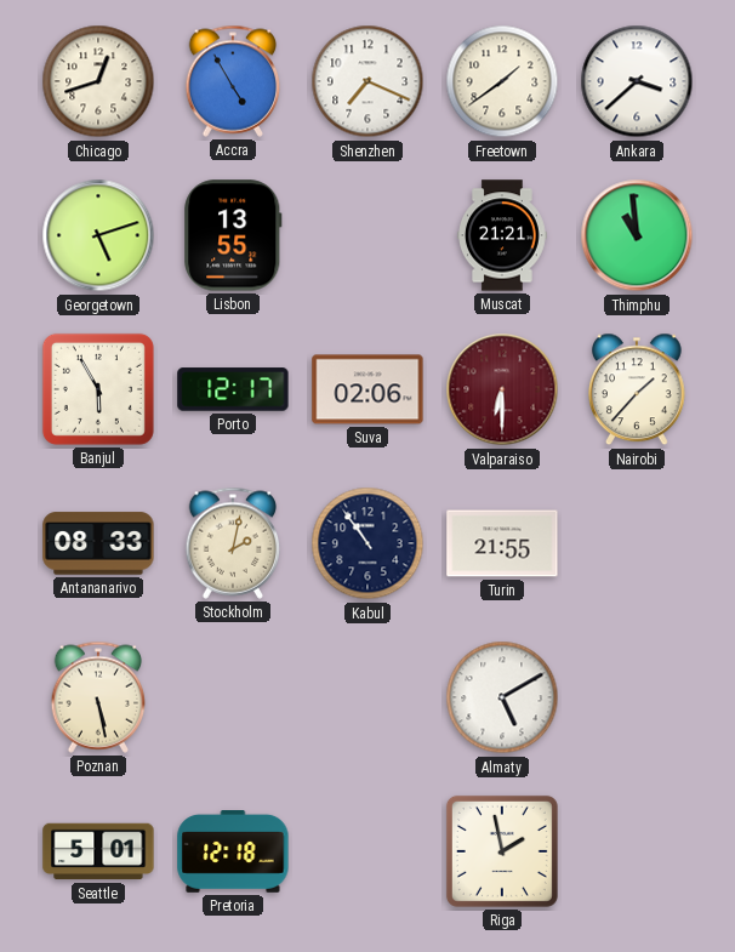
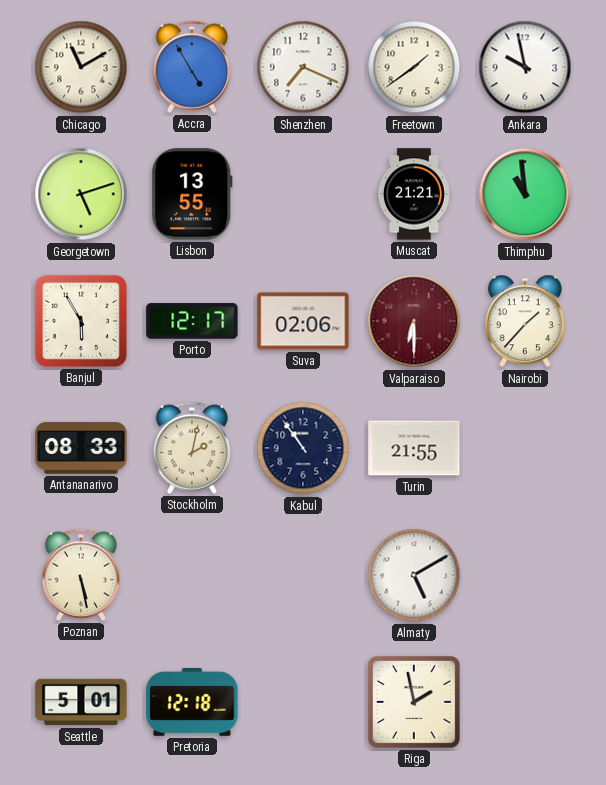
Chicago: 12:42 -> 11:10 (81, 67)
Ankara: 3:38 -> 9:58 (525, 67)
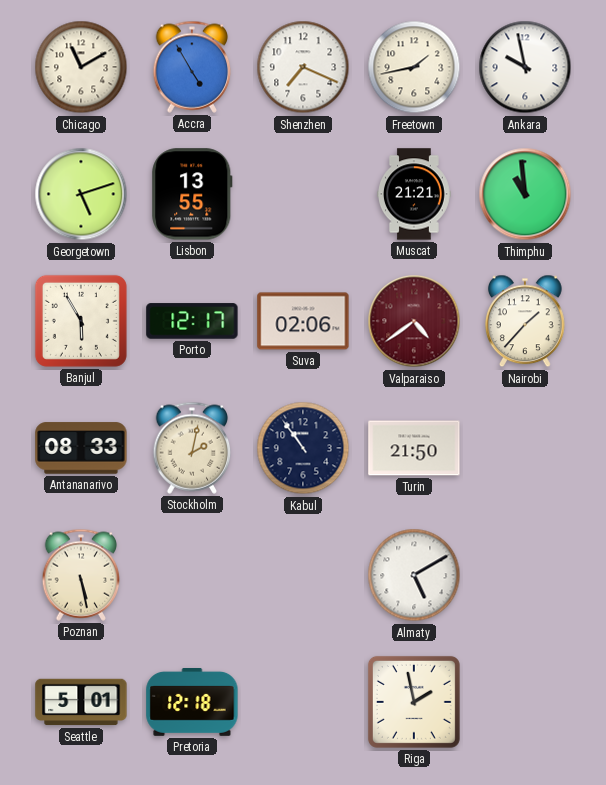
Freetown: 1:39 -> 1:43 (414, 67)
Valparaiso: 6:30 -> 4:39 (414, 321)
Turin: 21:55 -> 21:50 (414, 448)
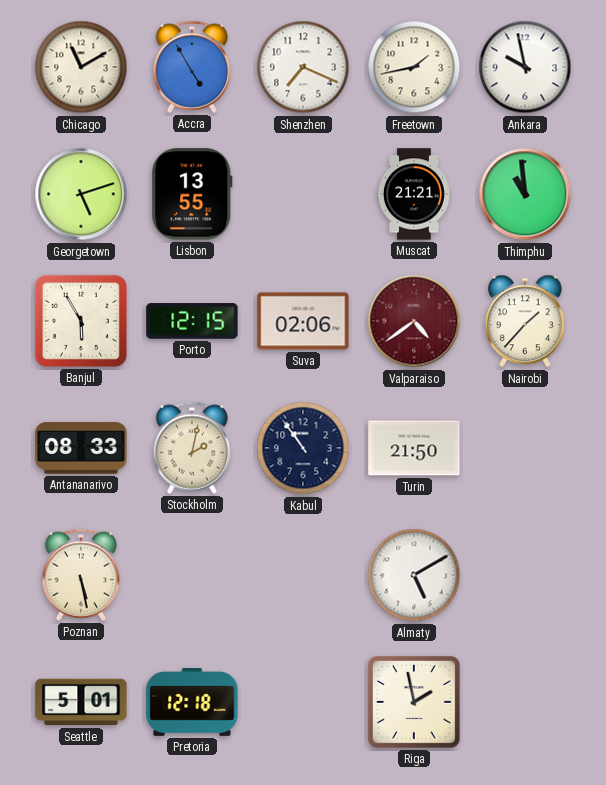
Porto: 12:17 -> 12:15 (192, 321)
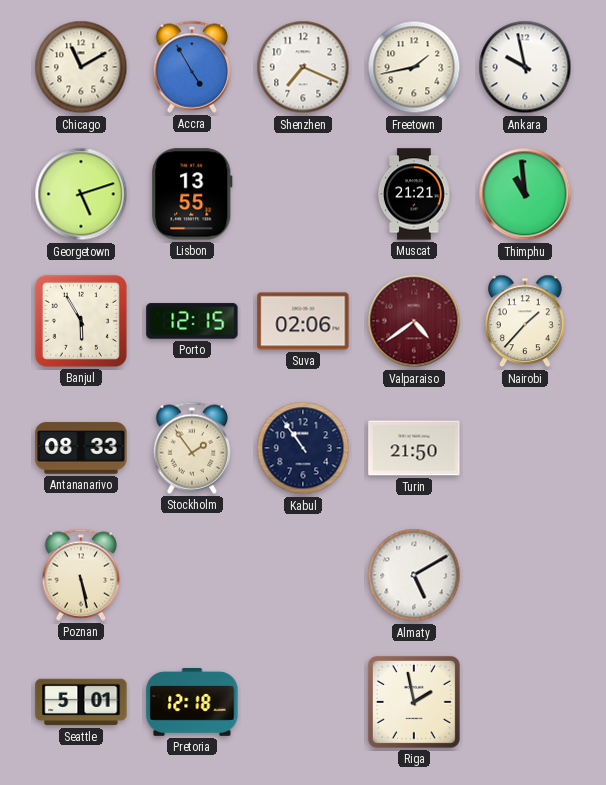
Stockholm: 2:02 -> 1:54 (192, 448)
